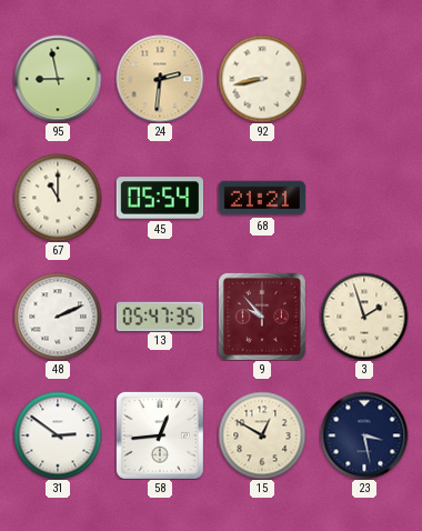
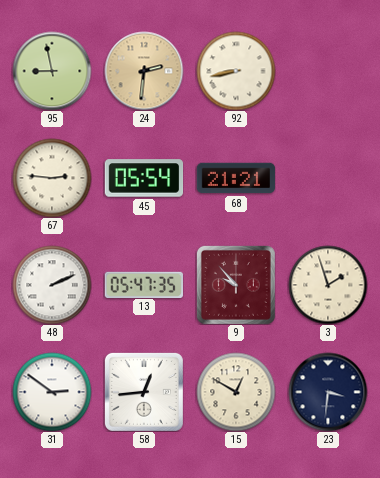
67: 11:00 -> 2:46 (52, 178)
23: 3:28 -> 3:31 (328, 392)
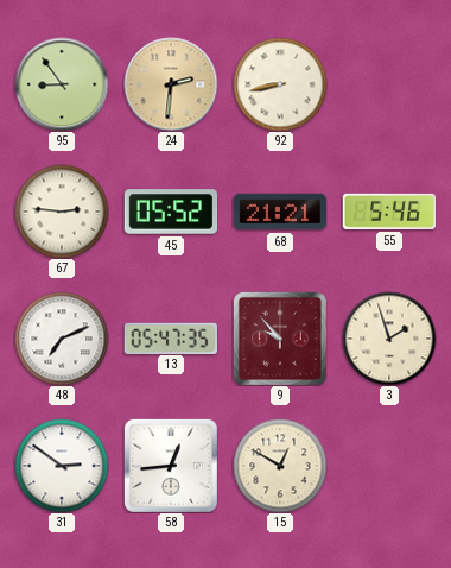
95: 8:58 -> 8:54 (62, 84)
45: 05:54 -> 05:52 (171, 212)
55: none -> 5:46 (389, 212)
48: 2:11 -> 7:11 (62, 339)
23: 3:31 -> none (328, 392)
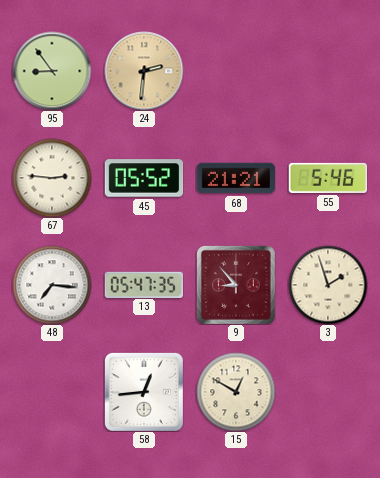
92: 8:43 -> none (280, 84)
48: 7:11 -> 7:16 (52, 285)
9: 9:53 -> 8:53 (236, 285)
31: 2:51 -> none (62, 466)
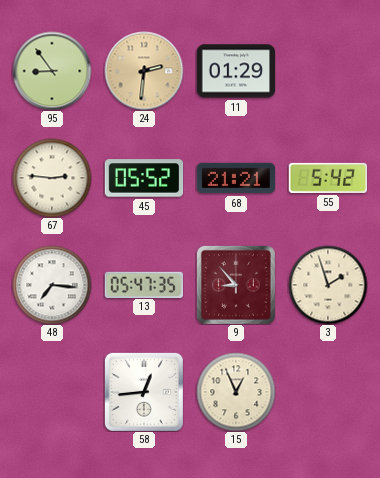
11: none -> 01:29 (236, 71)
55: 5:46 -> 5:42 (328, 178)
15: 12:50 -> 12:56 (236, 392)
